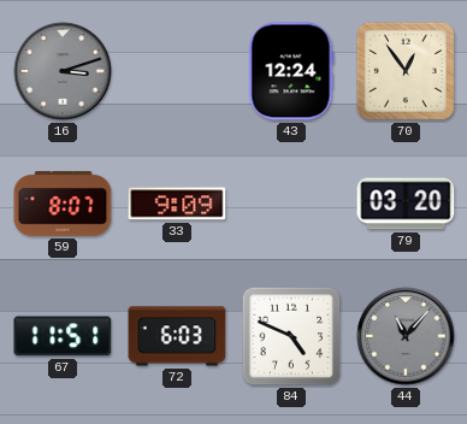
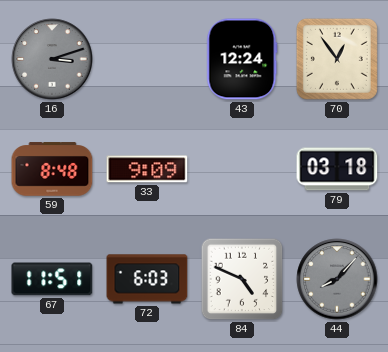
59: 8:07 -> 8:48 (52, 169)
79: 03:20 -> 03:18 (337, 169)
44: 11:07 -> 8:07 (337, 279)
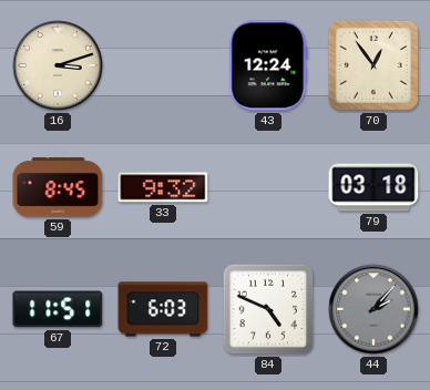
16 dial: grey -> cream (58, 65)
59: 8:48 -> 8:45 (58, 187)
33: 9:09 -> 9:32 (163, 187)
44: 8:07 -> 2:07 (373, 309)
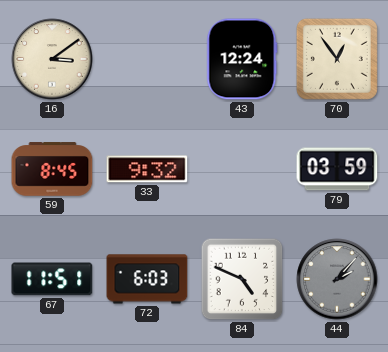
16: 3:12 -> 3:09 (52, 59)
79: 03:18 -> 03:59 (337, 169)
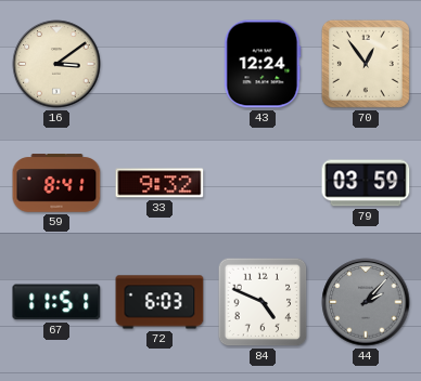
59: 8:45 -> 8:41 (56, 183)
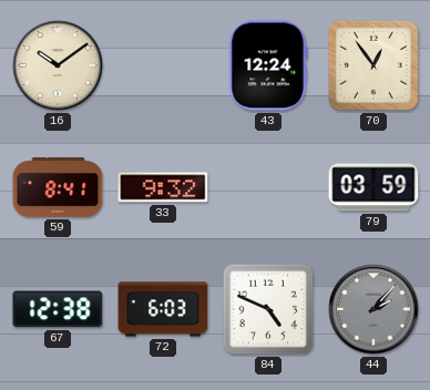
16: 3:09 -> 10:09 (58, 65)
67: 11:51 -> 12:38 (58, 309)
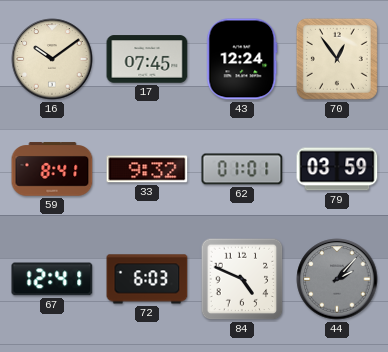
17: none -> 07:45 (147, 59)
62: none -> 01:01 (242, 169)
67: 12:38 -> 12:41 (52, 279)
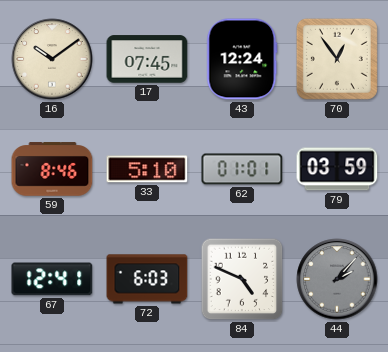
59: 8:41 -> 8:46 (52, 169)
33: 9:32 -> 5:10 (147, 169)
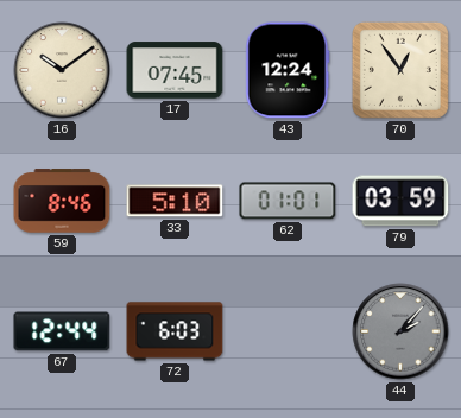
67: 12:41 -> 12:44 (62, 331)
84: 4:49 -> none (242, 279)
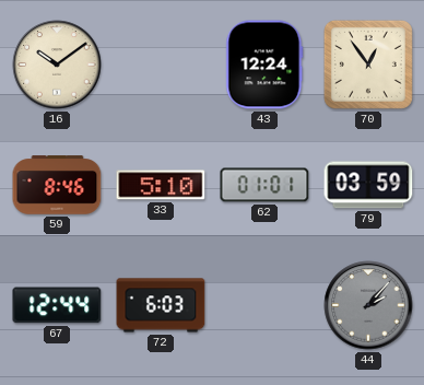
17: 07:45 -> none (175, 70)
